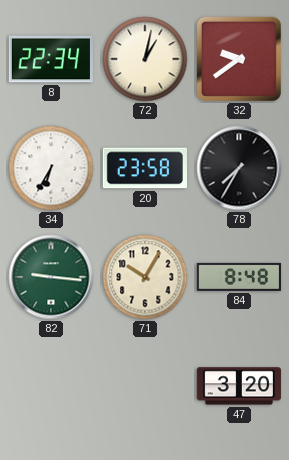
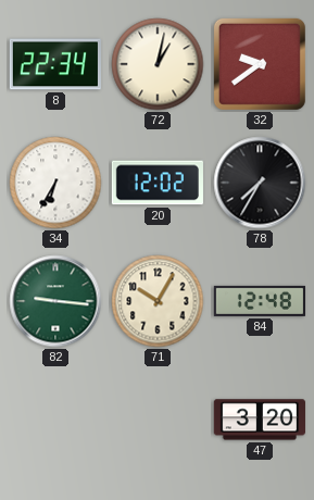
20: 23:58 -> 12:02 (158, 183)
84: 8:48 -> 12:48 (259, 301)
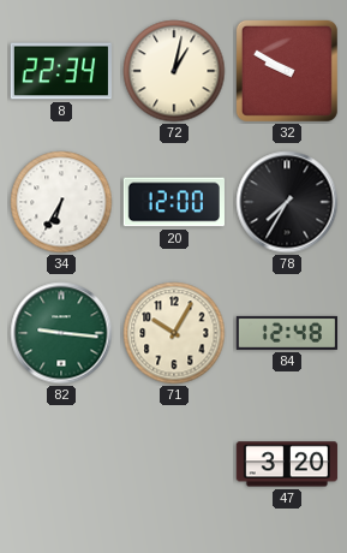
32: 9:39 -> 9:50 (287, 71)
20: 12:02 -> 12:00 (174, 202)
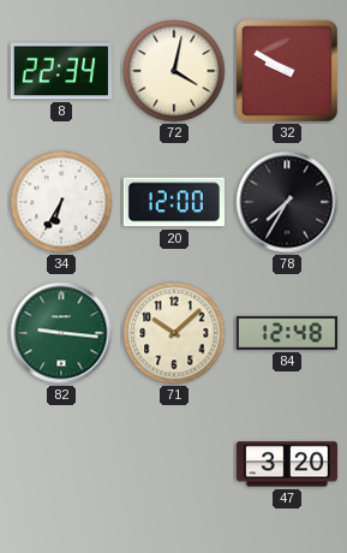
72: 1:02 -> 4:02 (174, 71)
71: 10:05 -> 10:08 (174, 333)
